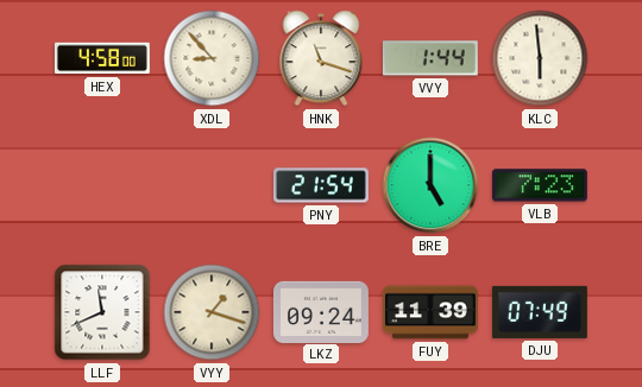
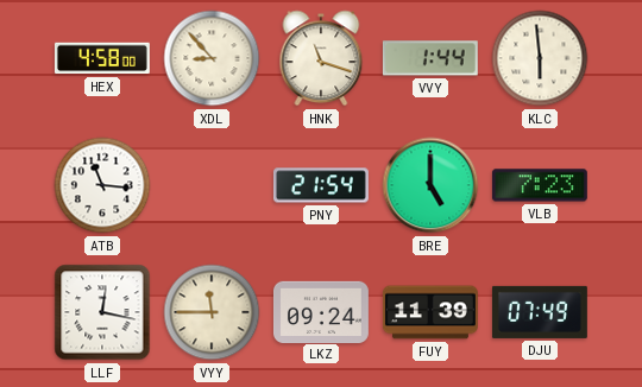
ATB: none -> 11:16 (102, 185)
LLF: 11:41 -> 12:17 (102, 312)
VYY: 1:18 -> 11:45 (212, 312)
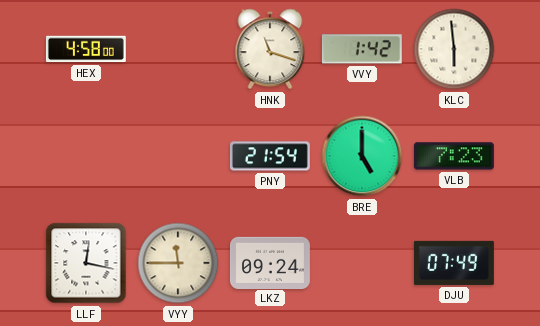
XDL: 8:53 -> none (212, 58)
VVY: 1:44 -> 1:42 (362, 49)
ATB: 11:16 -> none (102, 185)
FUY: 11:39 -> none (430, 312)
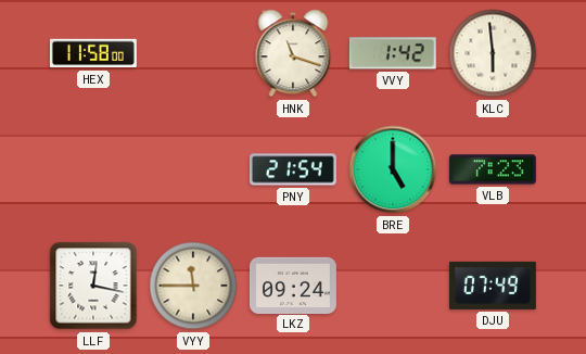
HEX: 4:58 -> 11:58 (93, 53)
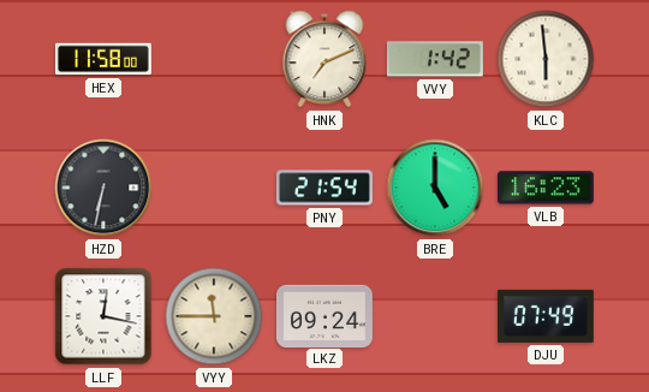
HNK: 11:18 -> 7:11 (324, 59)
HZD: none -> 6:32 (103, 188)
VLB: 7:23 -> 16:23 (546, 188)
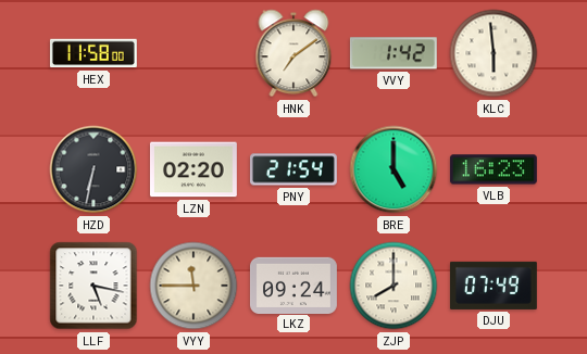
HNK: 7:11 -> 7:09 (293, 53)
LZN: none -> 02:20 (193, 169)
LLF: 12:17 -> 5:17 (93, 286)
ZJP: none -> 8:00 (394, 286)
